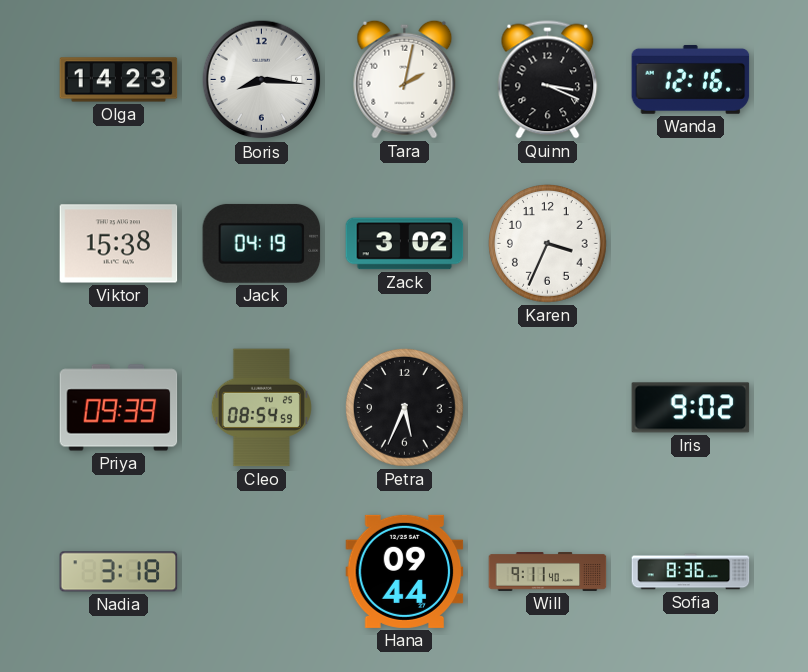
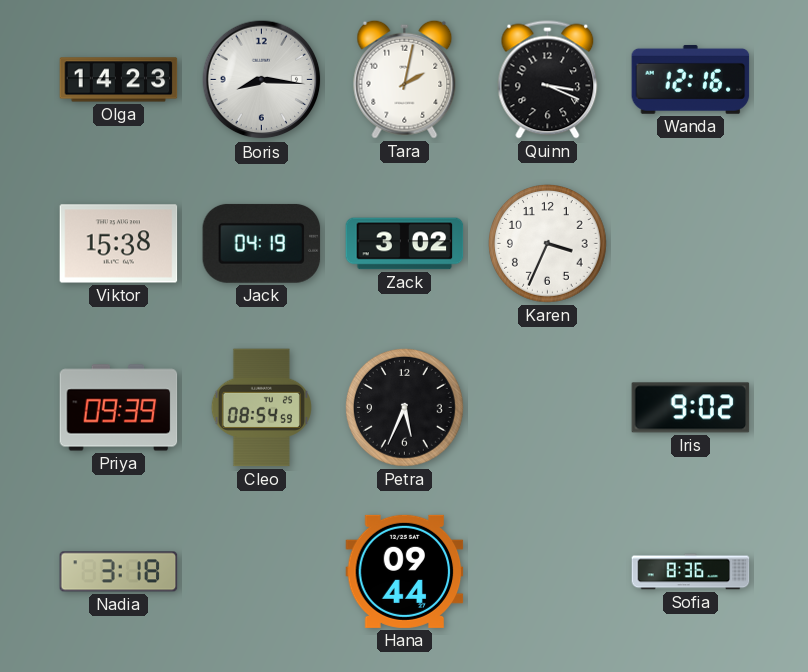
Will: 9:11 -> none (548, 572)
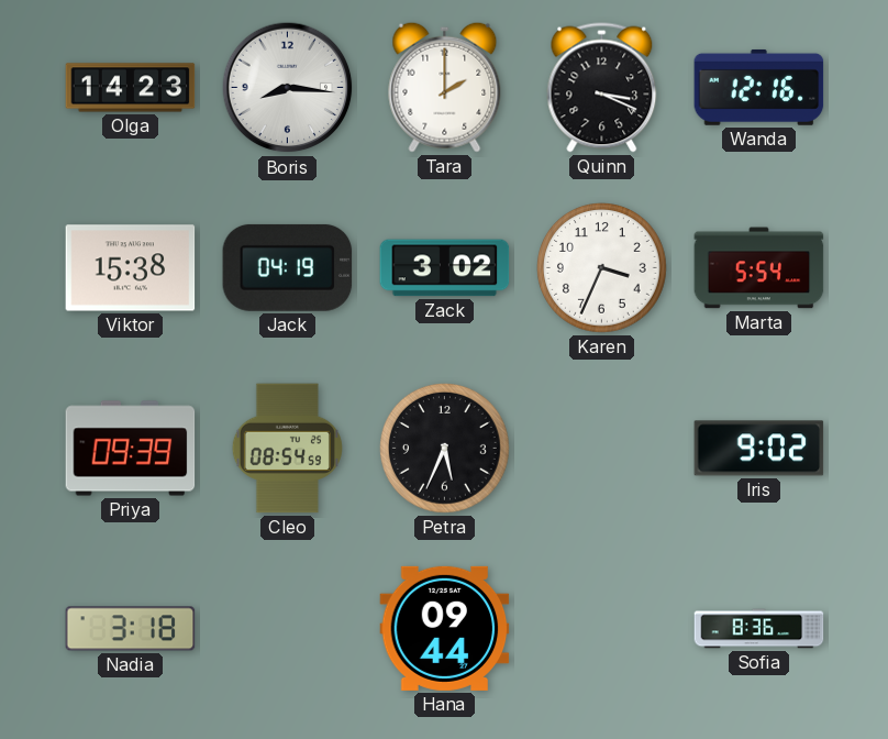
Tara: 2:02 -> 2:00 (445, 87)
Marta: none -> 5:54 (759, 268)
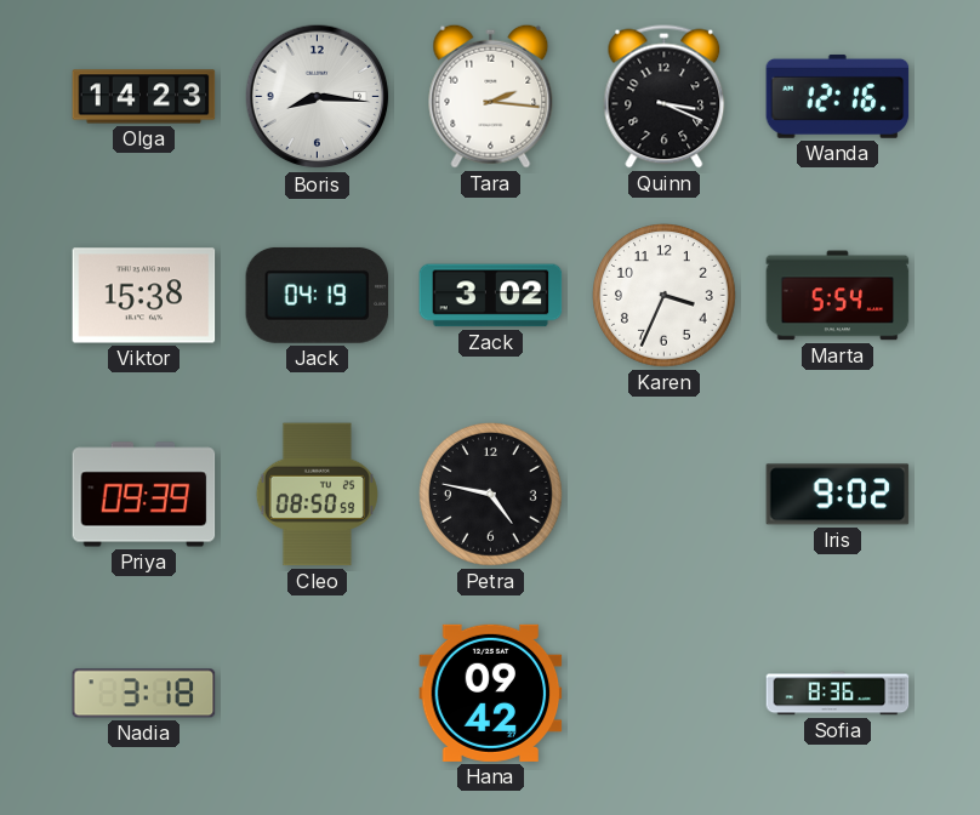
Tara: 2:00 -> 2:16 (491, 96)
Cleo: 08:54 -> 08:50 (317, 495)
Petra: 5:34 -> 4:47 (491, 495)
Hana: 09:44 -> 09:42 (491, 693)
